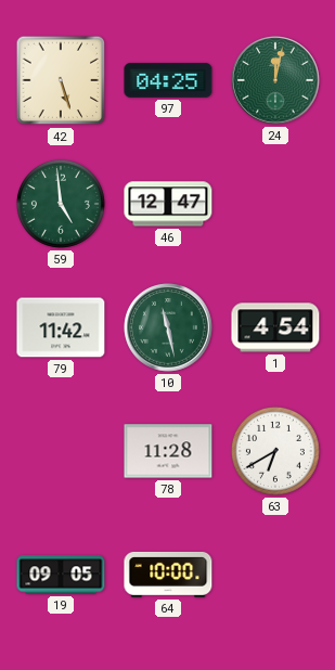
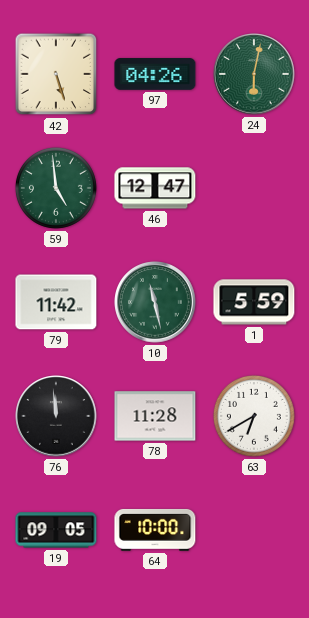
97: 04:25 -> 04:26 (155, 74)
24: 12:02 -> 6:02 (254, 74)
1: 4:54 -> 5:59 (254, 302)
76: none -> 11:59 (56, 416)
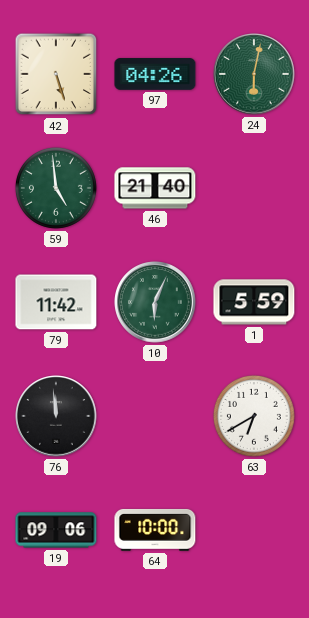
46: 12:47 -> 21:40 (155, 188)
10: 11:28 -> 6:04 (155, 302)
78: 11:28 -> none (155, 416)
19: 09:05 -> 09:06 (56, 530)
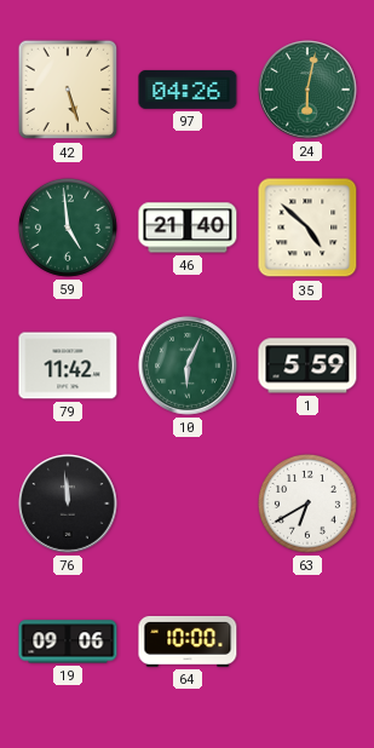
35: none -> 4:52 (307, 228)
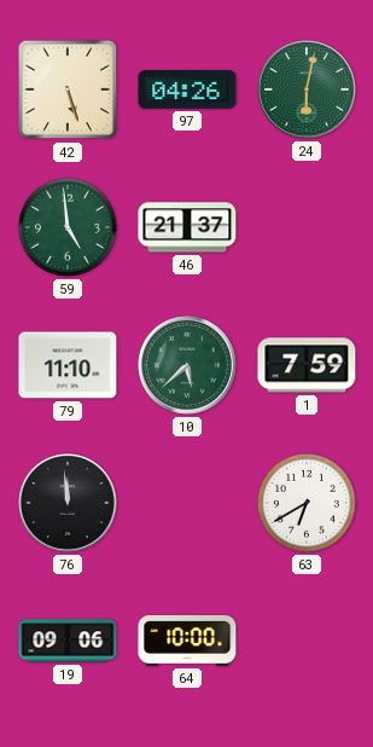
46: 21:40 -> 21:37 (187, 227)
35: 4:52 -> none (307, 228)
79: 11:42 -> 11:10 (68, 365)
10: 6:04 -> 5:38 (187, 365)
1: 5:59 -> 7:59 (307, 365)
